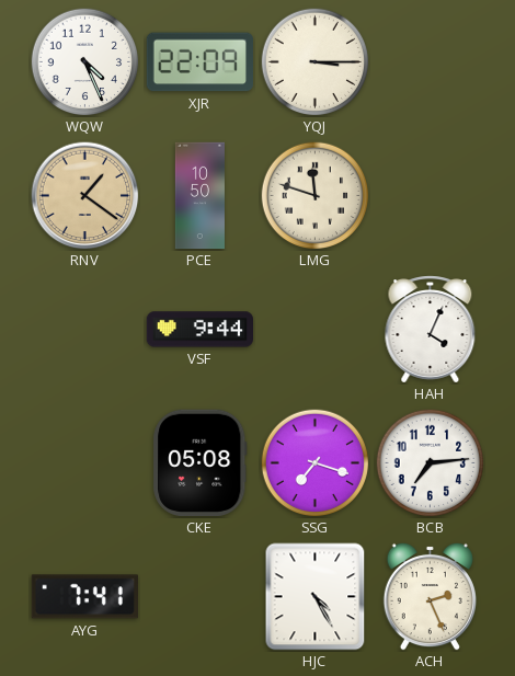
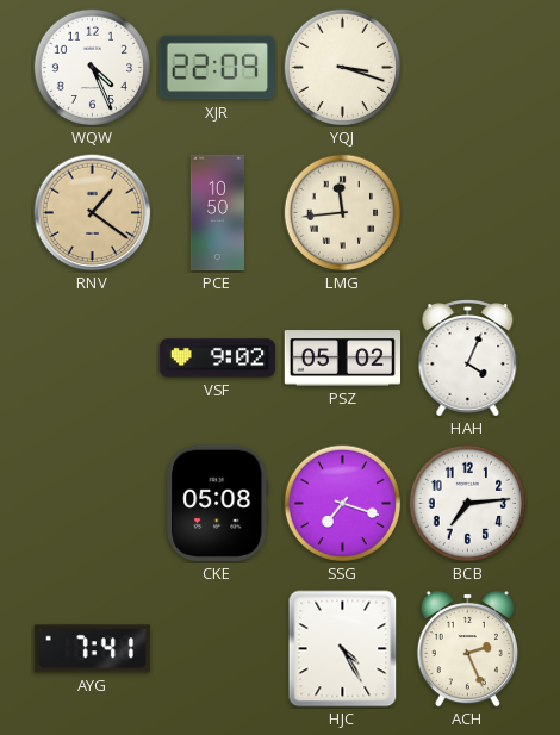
YQJ: 3:15 -> 3:18 (343, 68)
LMG: 11:48 -> 11:44 (343, 213)
VSF: 9:44 -> 9:02 (217, 359)
PSZ: none -> 05:02 (342, 359)
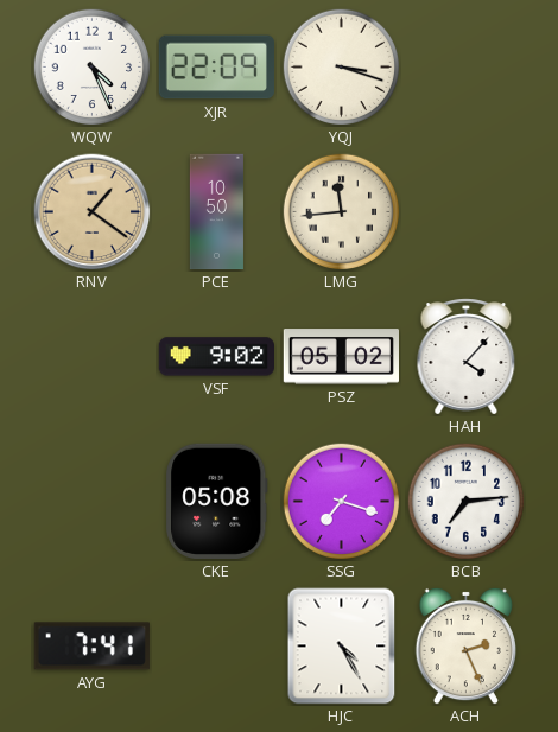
HAH: 4:04 -> 4:07 (467, 357)
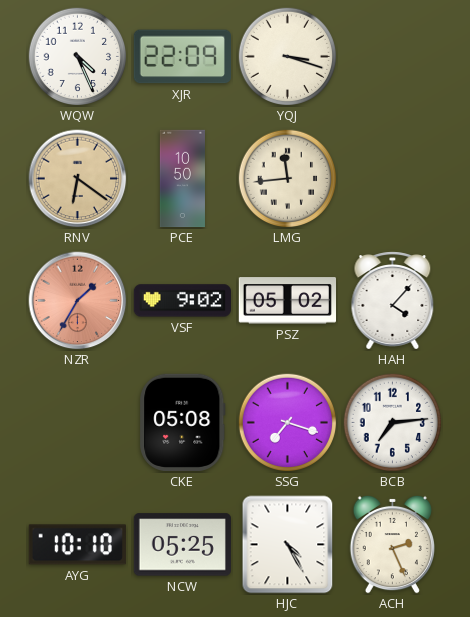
RNV: 1:21 -> 6:21 (78, 179)
NZR: none -> 1:35 (78, 301)
AYG: 7:41 -> 10:10 (77, 545)
NCW: none -> 05:25 (182, 545)
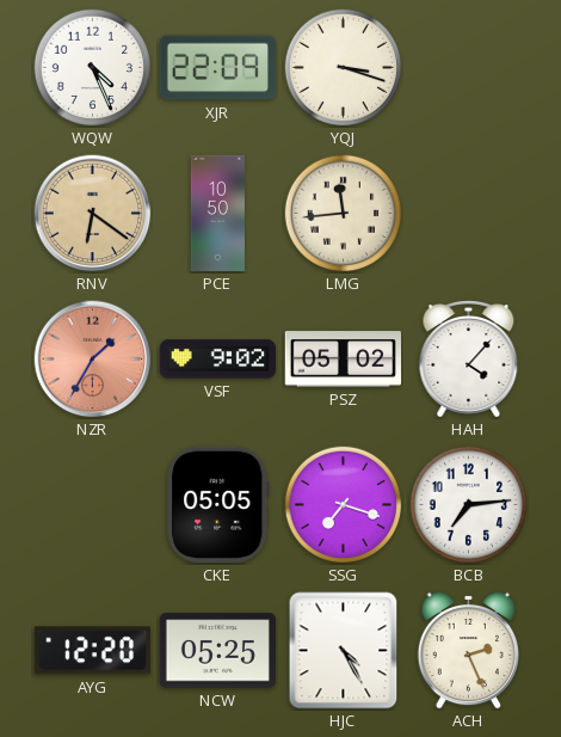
CKE: 05:08 -> 05:05 (218, 504)
AYG: 10:10 -> 12:20 (92, 651)
